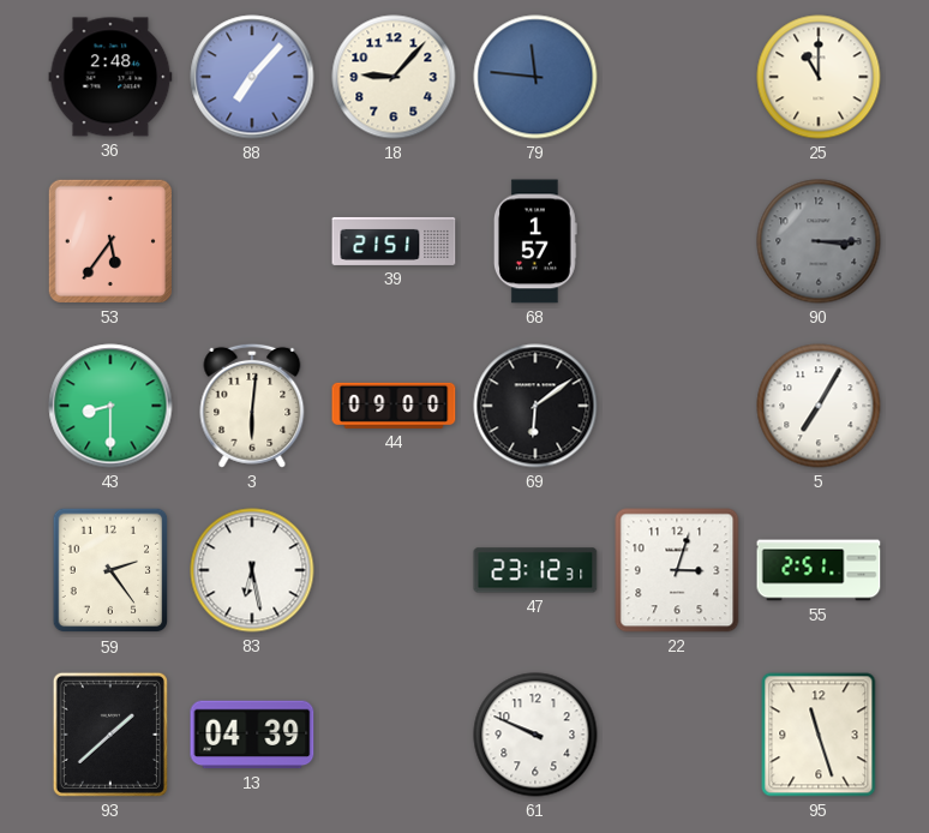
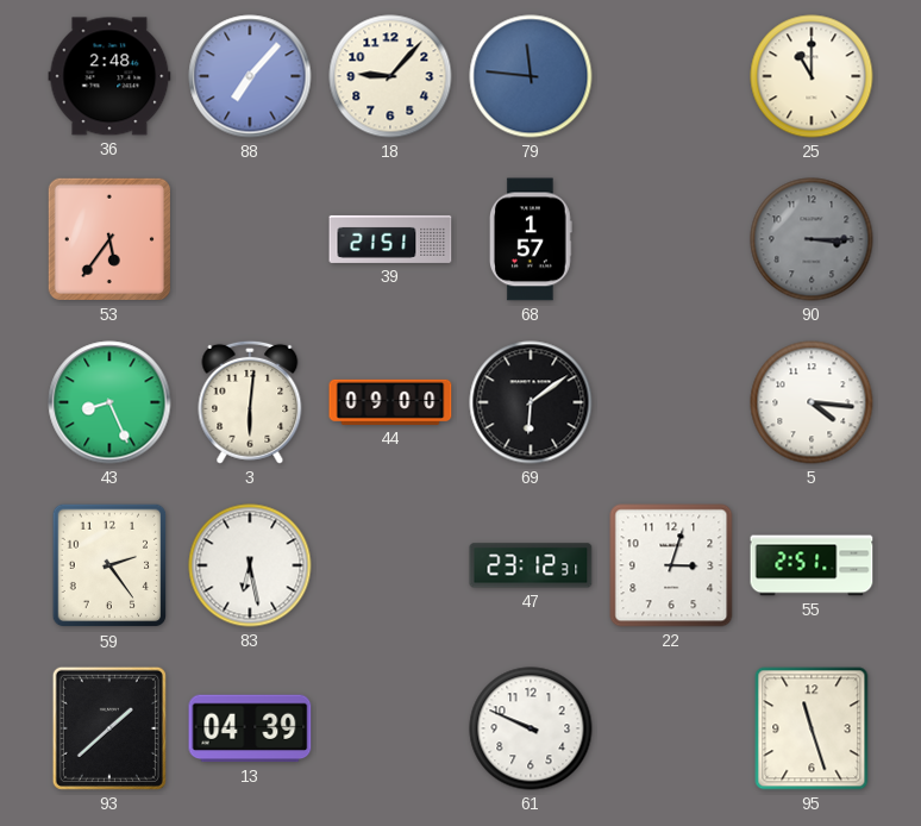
43: 8:30 -> 8:26 (109, 402)
5: 7:05 -> 4:16 (812, 402)
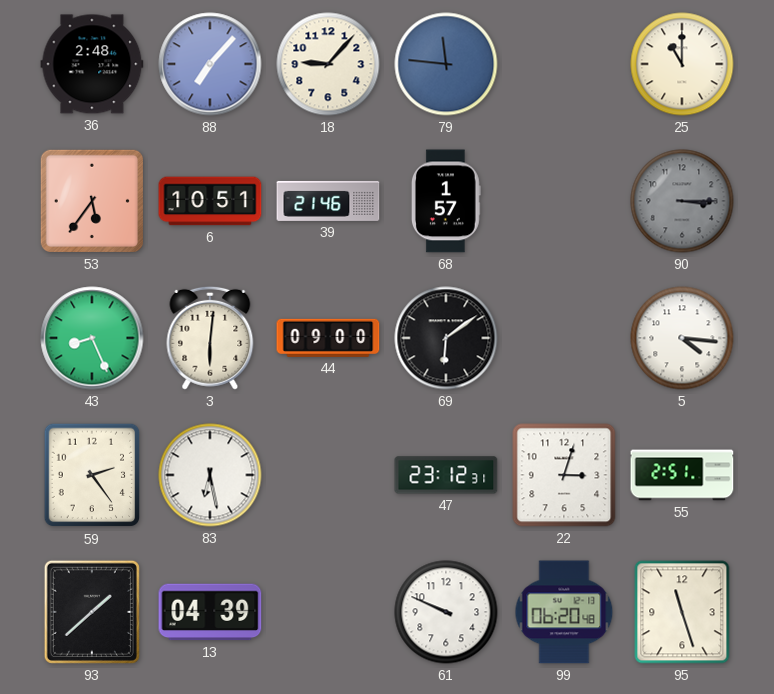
6: none -> 10:51 (210, 201)
39: 21:51 -> 21:46 (328, 201)
99: none -> 06:20 (564, 612)
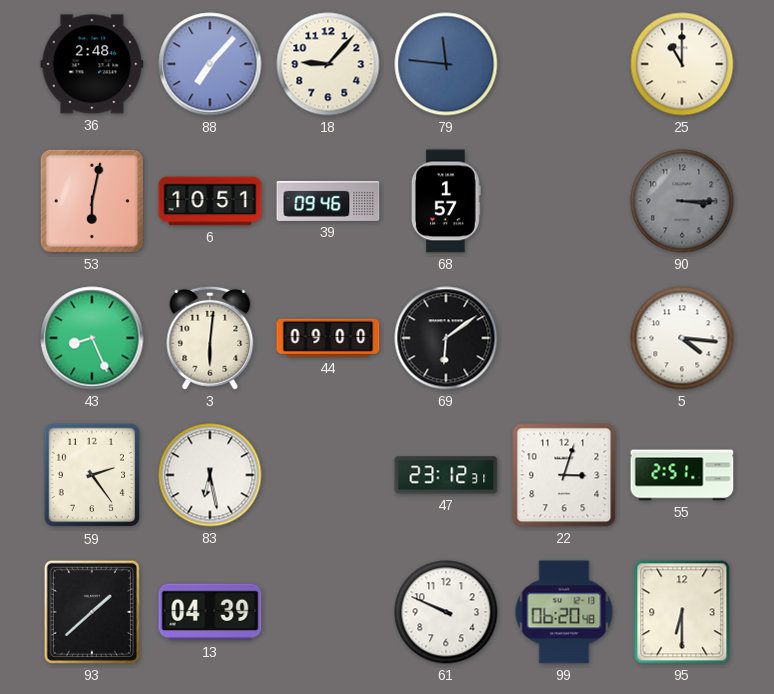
53: 5:36 -> 6:02 (92, 201)
39: 21:46 -> 09:46 (328, 201)
95: 11:27 -> 6:30 (682, 612)
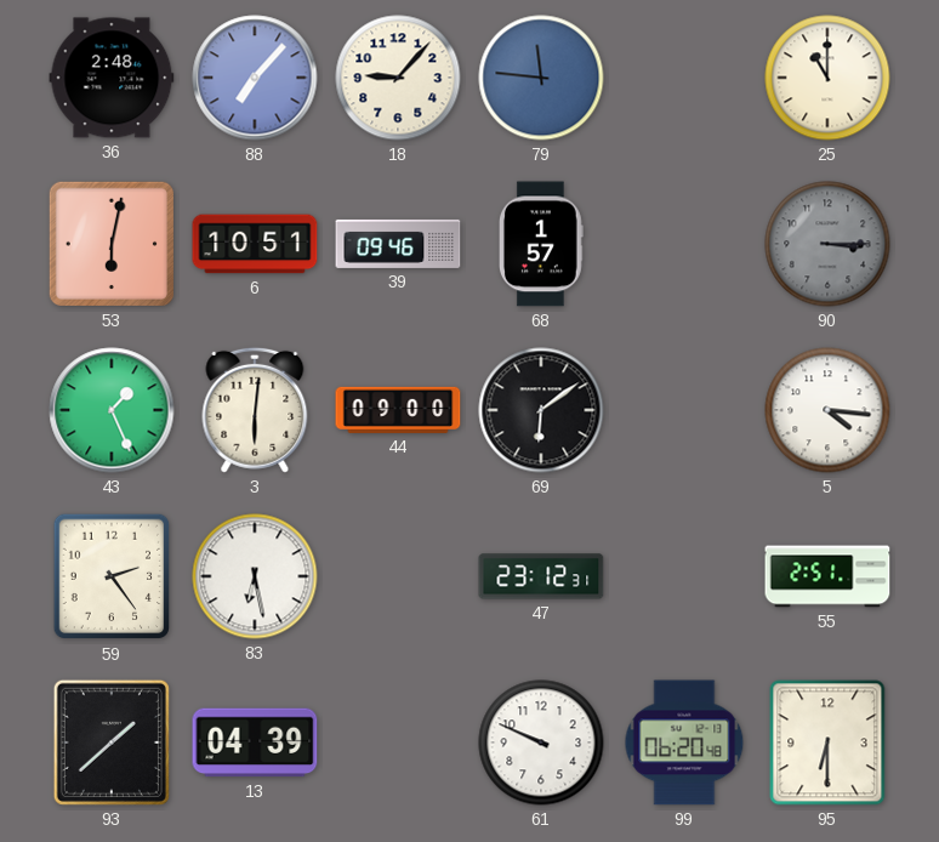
43: 8:26 -> 1:26 (112, 410)
22: 3:03 -> none (564, 475)
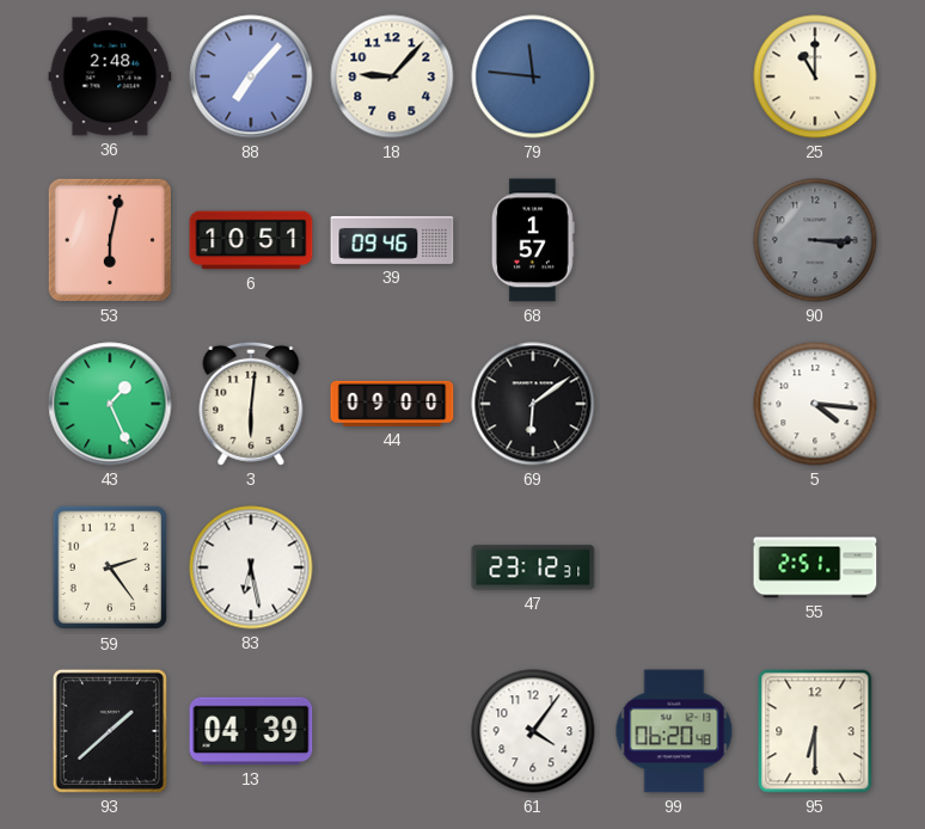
61: 9:49 -> 4:06 (533, 731)
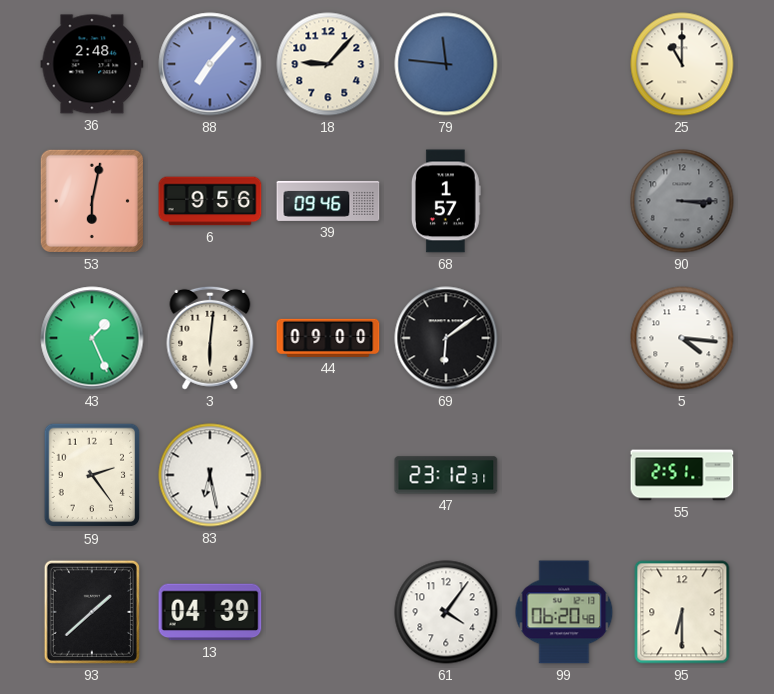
6: 10:51 -> 9:56 (210, 201)
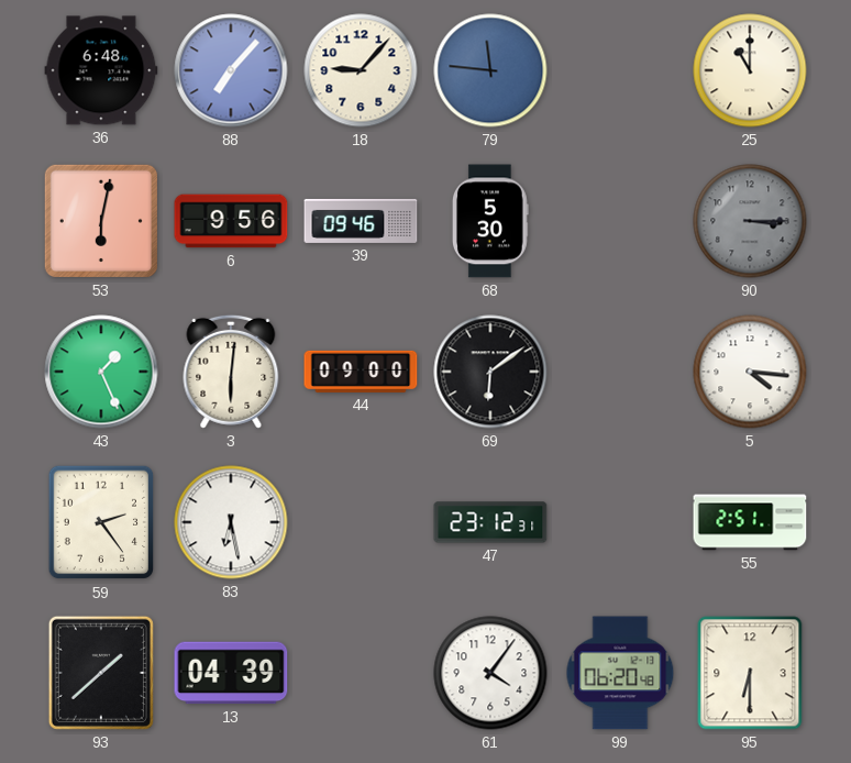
36: 2:48 -> 6:48 (101, 70)
68: 1:57 -> 5:30 (490, 221)
